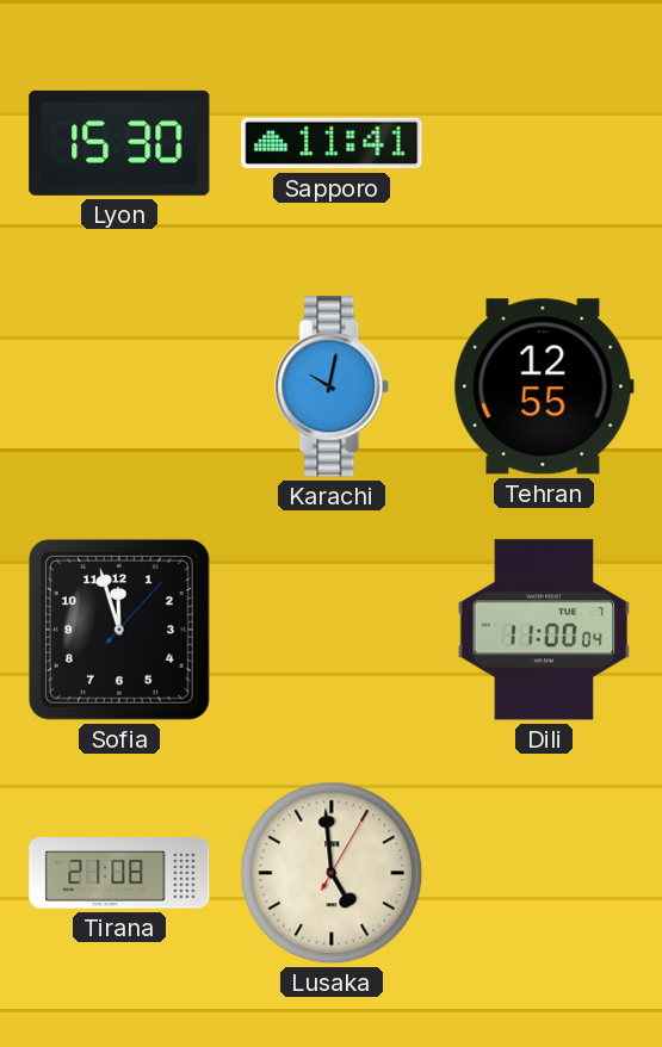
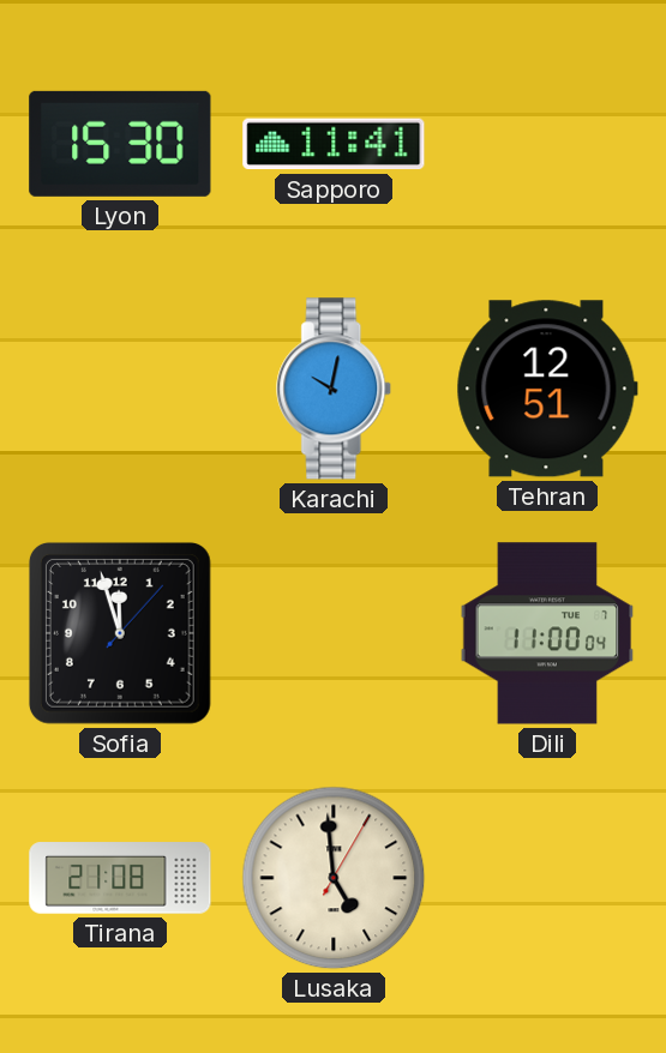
Tehran: 12:55 -> 12:51 (547, 389)
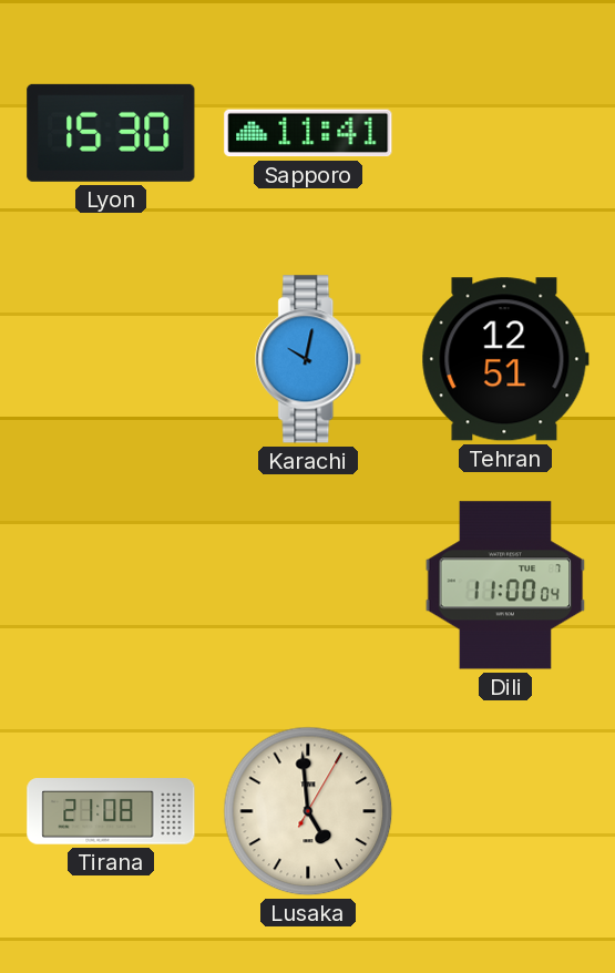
Sofia: 11:57 -> none (120, 633)
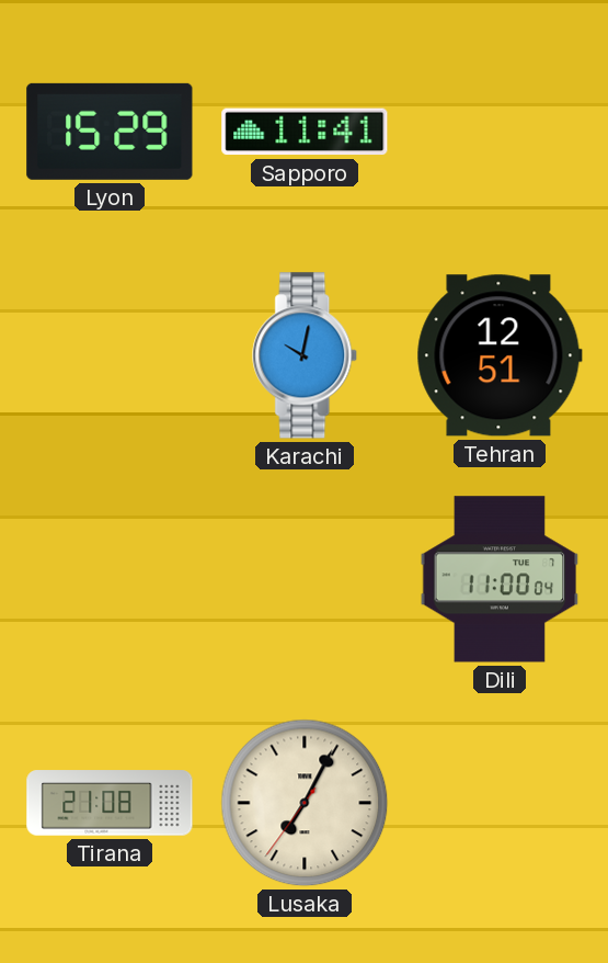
Lyon: 15:30 -> 15:29 (110, 132)
Lusaka: 4:59 -> 7:04 (305, 803)
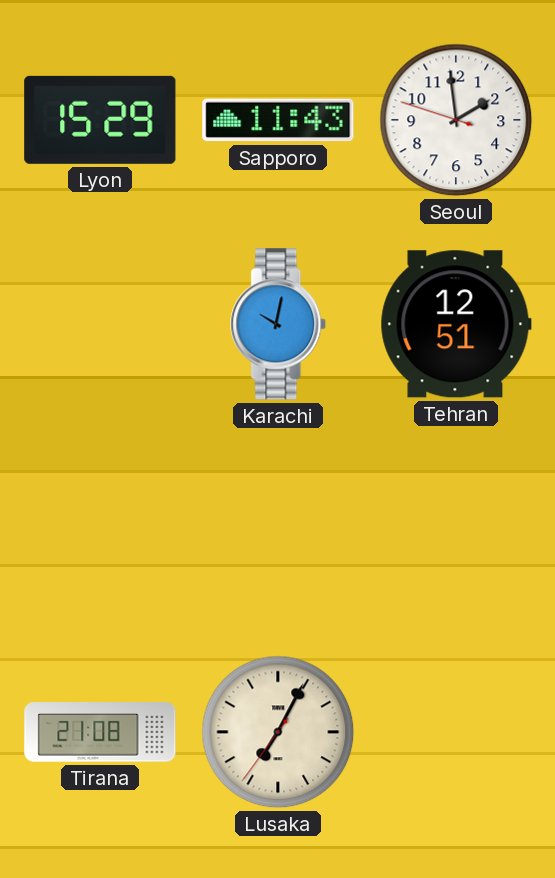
Sapporo: 11:41 -> 11:43 (278, 120)
Seoul: none -> 1:58 (456, 120)
Dili: 11:00 -> none (500, 579)
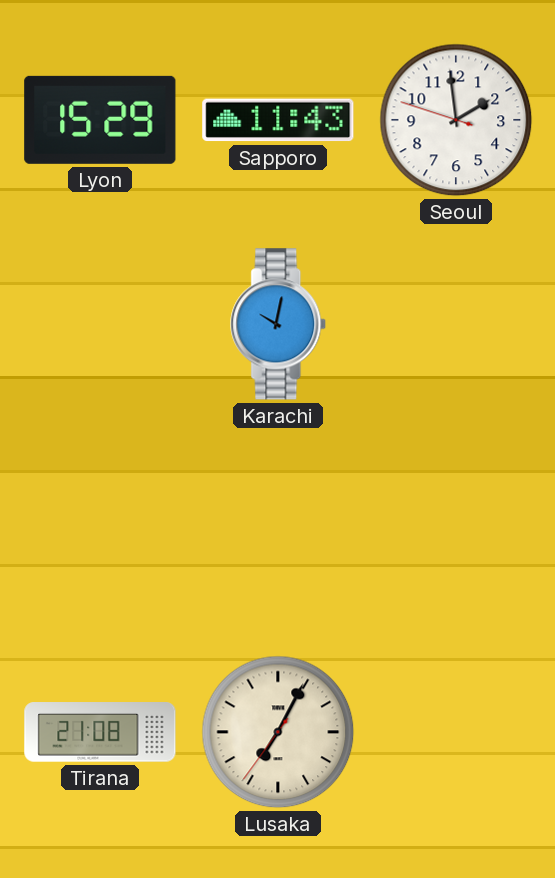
Tehran: 12:51 -> none (456, 324)
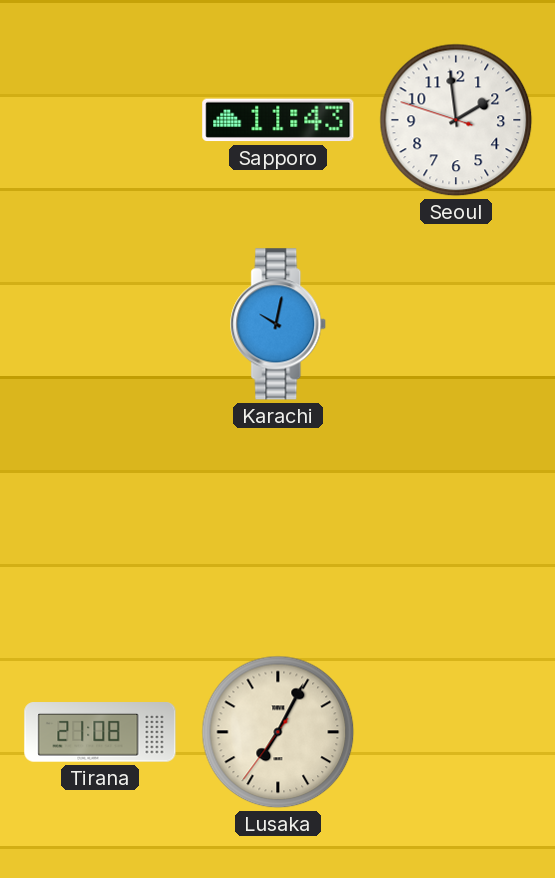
Lyon: 15:29 -> none (100, 120)
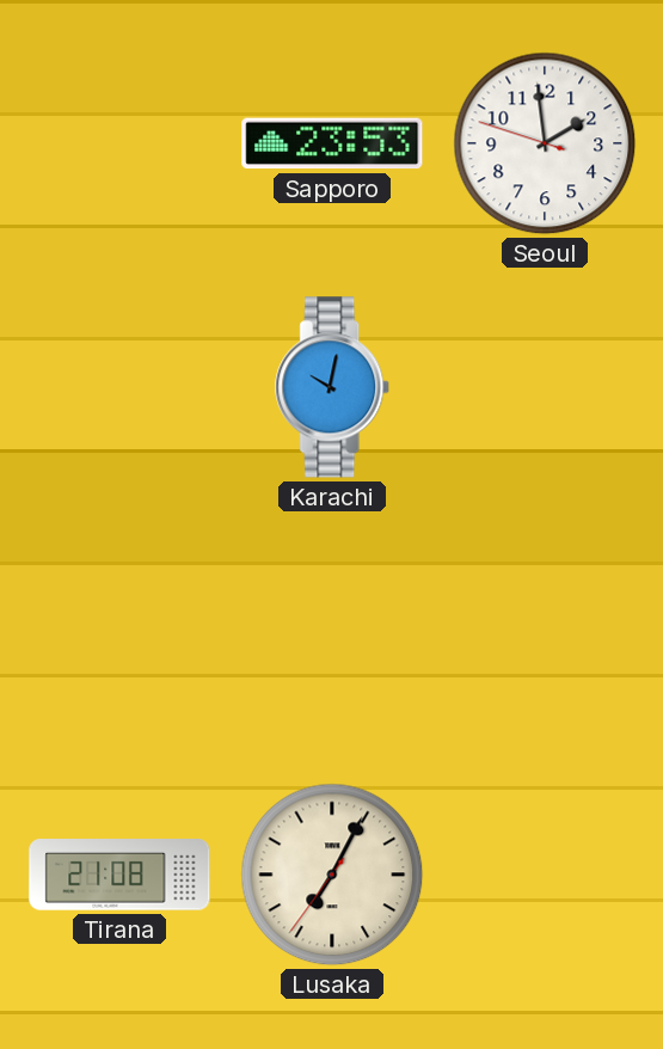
Sapporo: 11:43 -> 23:53 (332, 143)
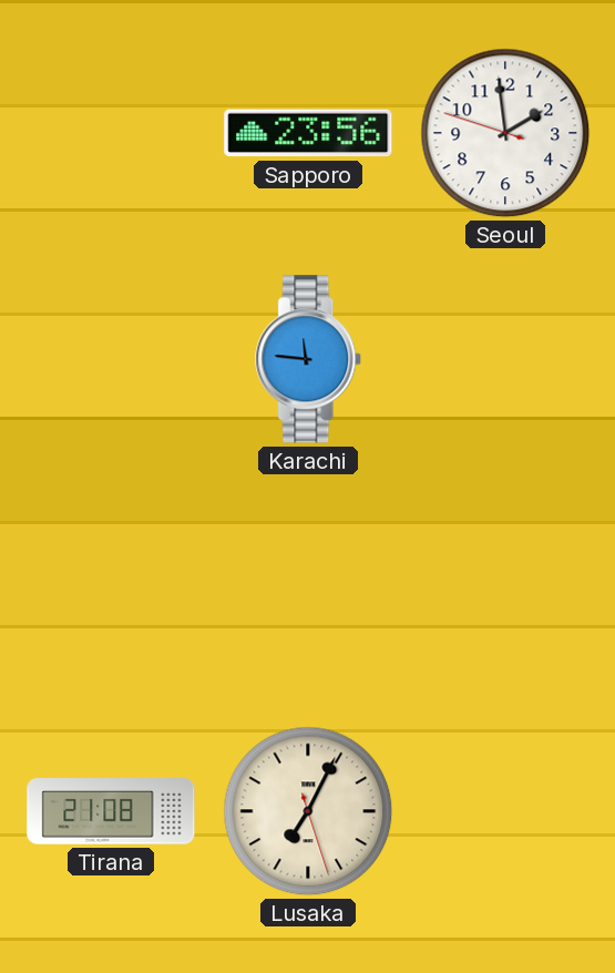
Sapporo: 23:53 -> 23:56 (308, 133)
Karachi: 10:02 -> 11:46 (309, 359)
Lusaka: 7:04:36 -> 7:04:27 (308, 811)
